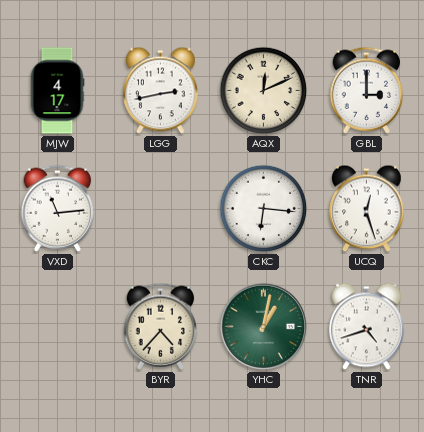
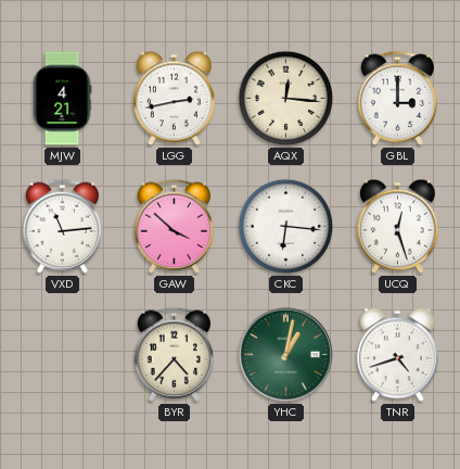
MJW: 4:17 -> 4:21 (62, 99)
AQX: 12:11 -> 12:16 (286, 99)
GAW: none -> 3:52 (175, 226)
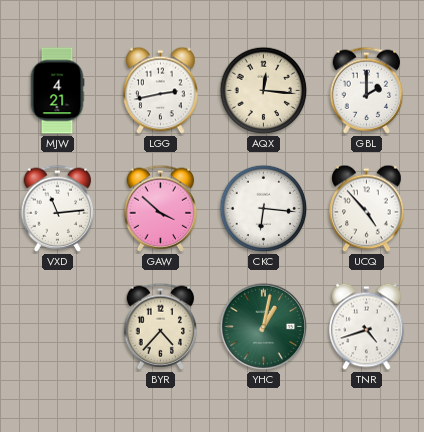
GBL: 3:00 -> 2:00 (367, 90)
UCQ: 12:27 -> 4:53 (367, 209)
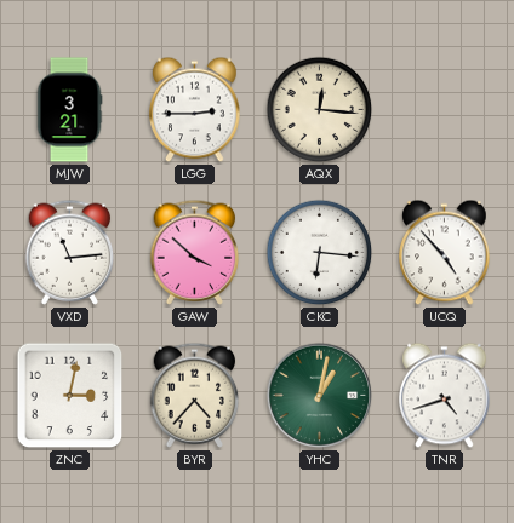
MJW: 4:21 -> 3:21 (69, 110)
LGG: 2:43 -> 2:45 (195, 110)
GBL: 2:00 -> none (367, 90)
ZNC: none -> 3:02 (70, 396)
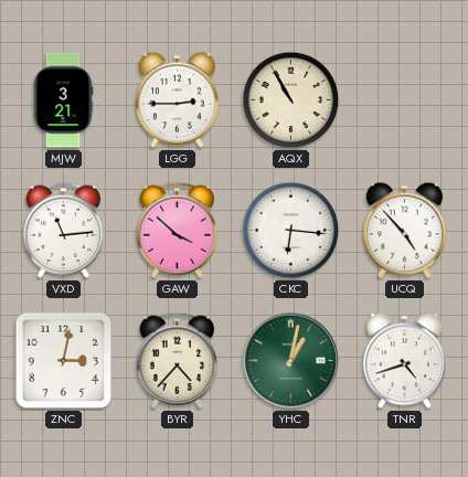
AQX: 12:16 -> 10:55 (291, 100)
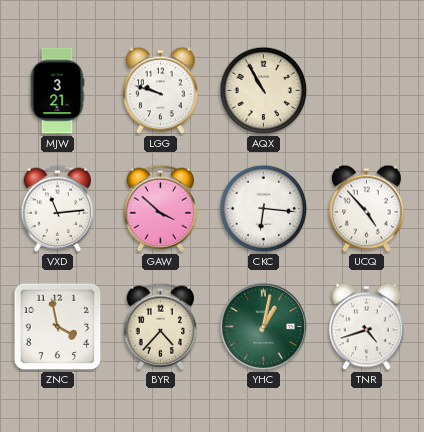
LGG: 2:45 -> 9:48 (161, 91)
ZNC: 3:02 -> 3:58 (58, 327)
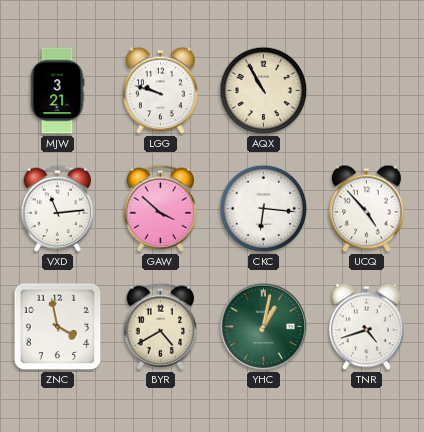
BYR: 4:37 -> 4:40 (161, 326)
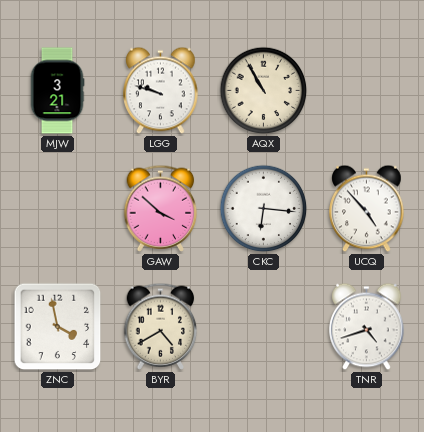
VXD: 11:14 -> none (58, 208)
YHC: 1:02 -> none (264, 327)
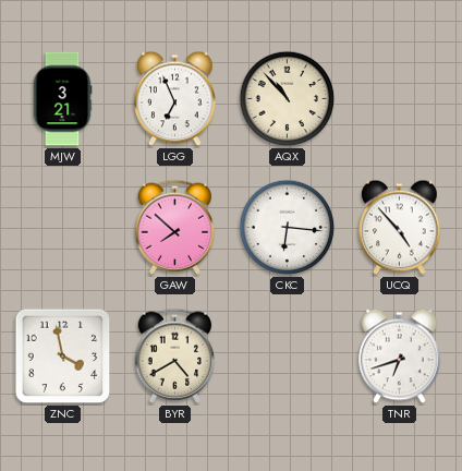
LGG: 9:48 -> 6:56 (175, 99)
AQX: 10:55 -> 10:53 (288, 99)
GAW: 3:52 -> 7:52 (175, 227)
TNR: 4:42 -> 6:42 (400, 357)
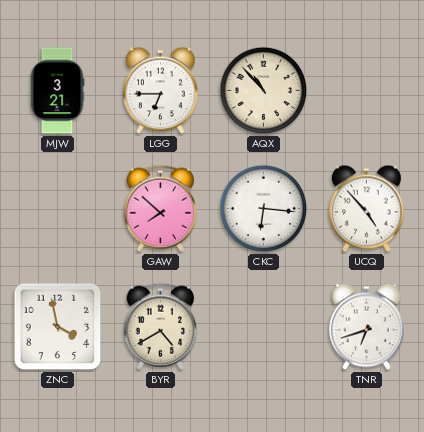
LGG: 6:56 -> 6:45 (161, 91)
